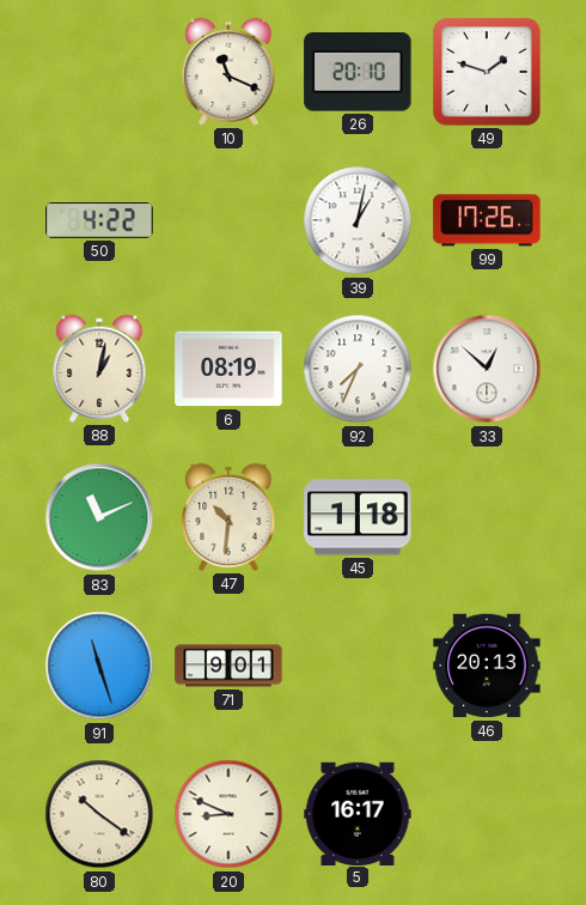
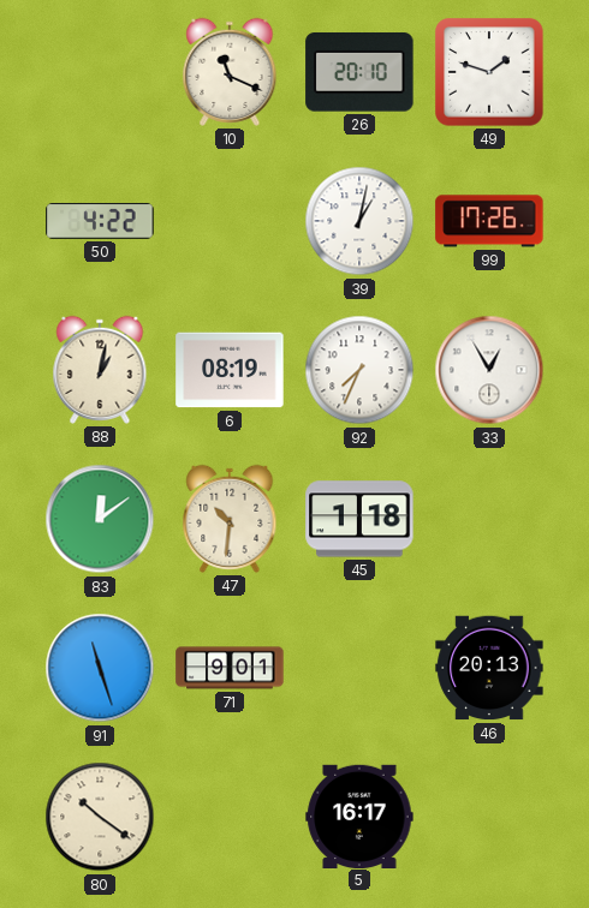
33: 12:52 -> 12:55 (489, 370)
83: 11:11 -> 12:09 (100, 519)
20: 8:49 -> none (228, 814)
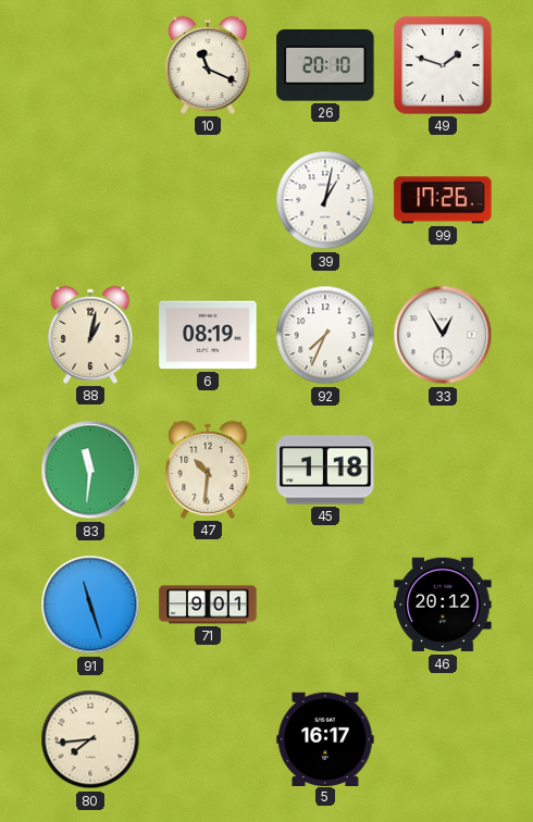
50: 4:22 -> none (100, 221)
83: 12:09 -> 11:31 (90, 470)
46: 20:13 -> 20:12 (443, 605)
80: 10:21 -> 7:44 (90, 739)
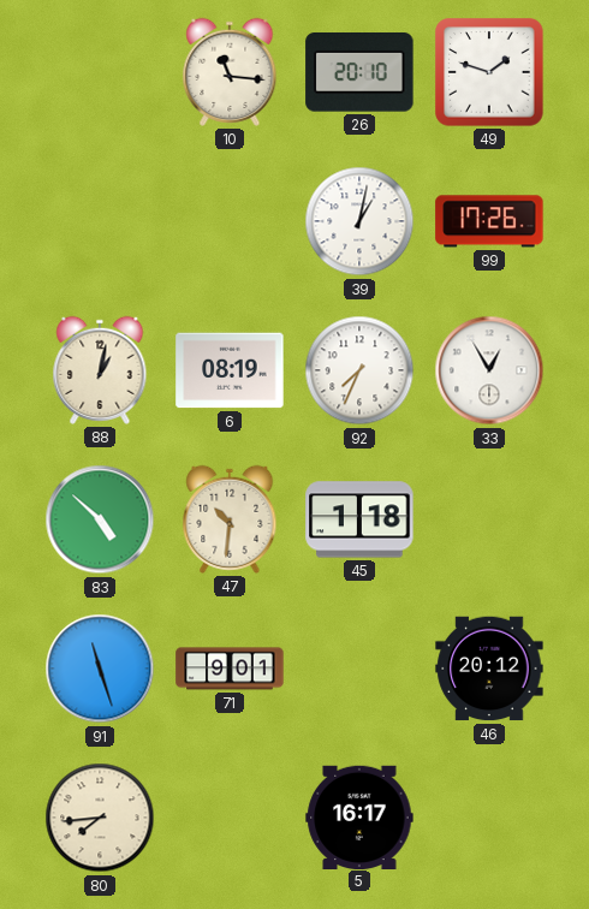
10: 11:19 -> 11:16 (230, 72)
83: 11:31 -> 4:52 (100, 519)
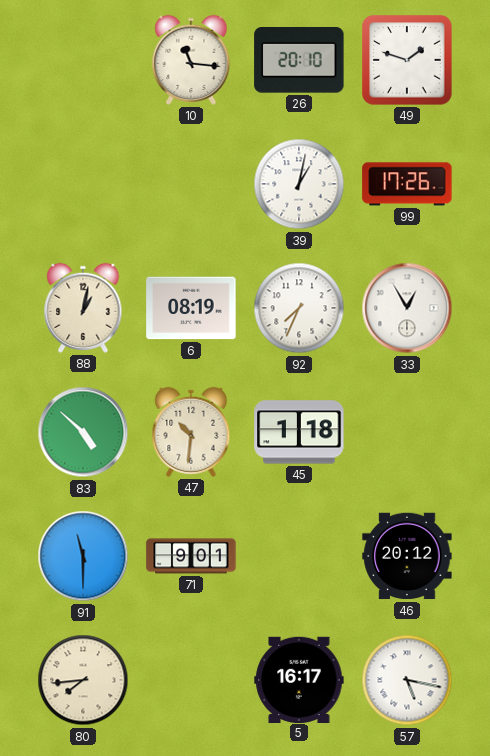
91: 11:27 -> 11:30 (83, 556)
57: none -> 5:17 (407, 680)
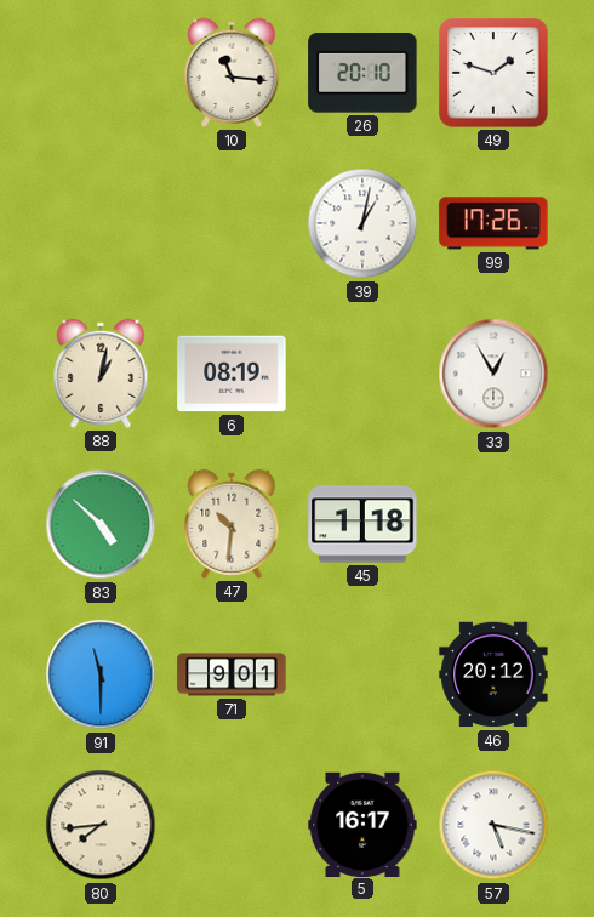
92: 7:34 -> none (299, 308)
